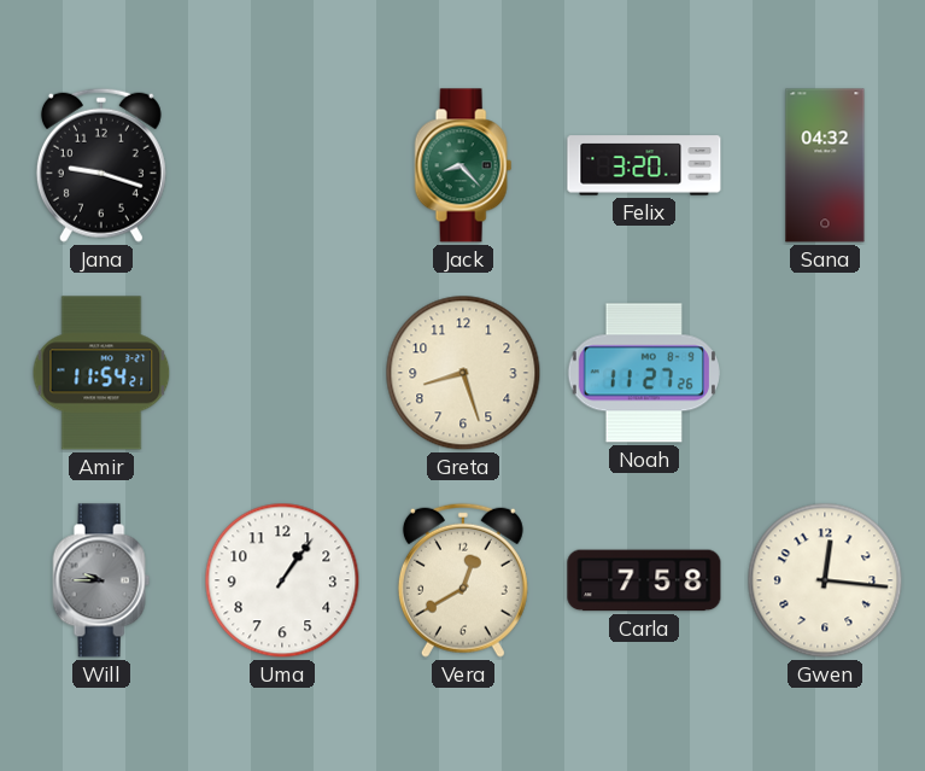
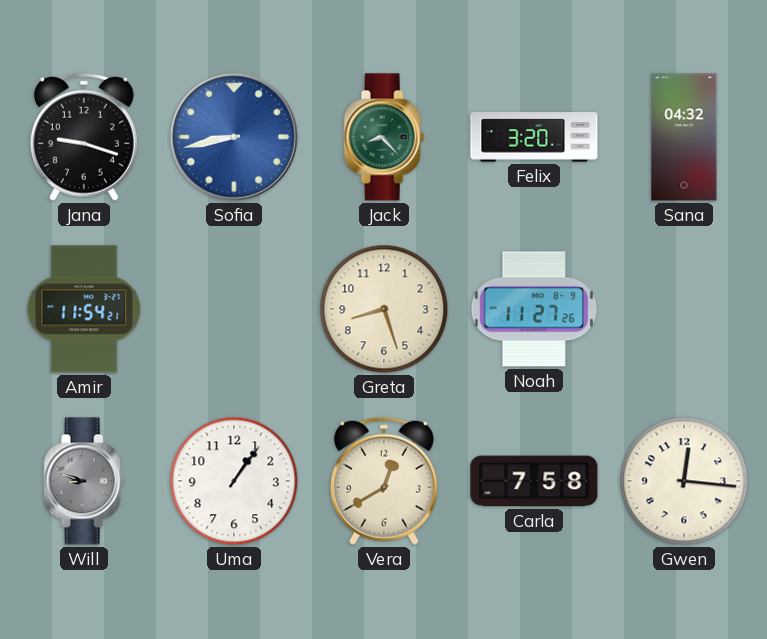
Sofia: none -> 8:43 (234, 137)
Will: 9:45 -> 8:48 (84, 481)
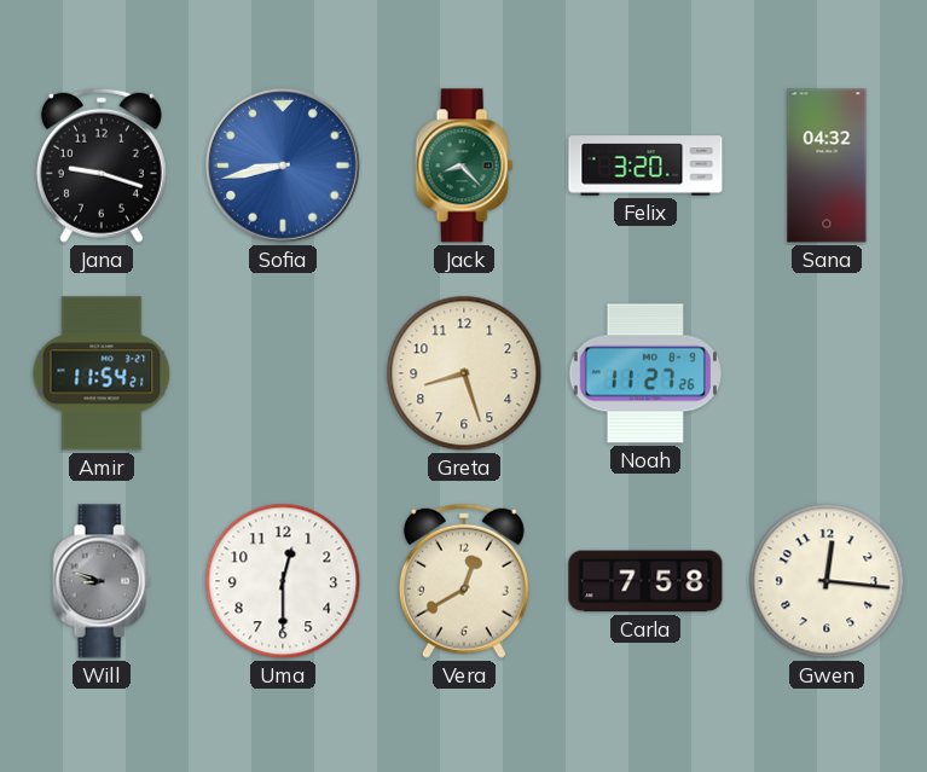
Uma: 1:06 -> 12:30 (283, 581)
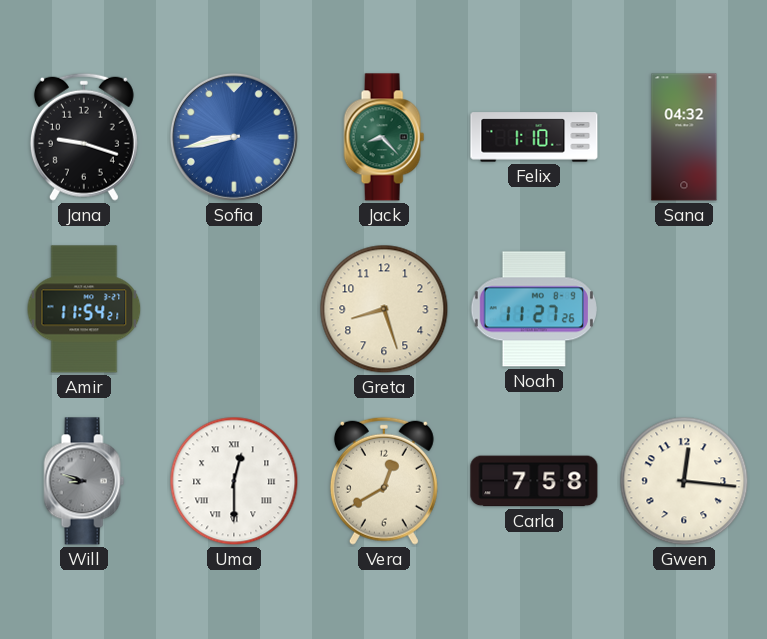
Felix: 3:20 -> 1:10 (534, 137)
Uma numerals: Arabic -> Roman (234, 481)
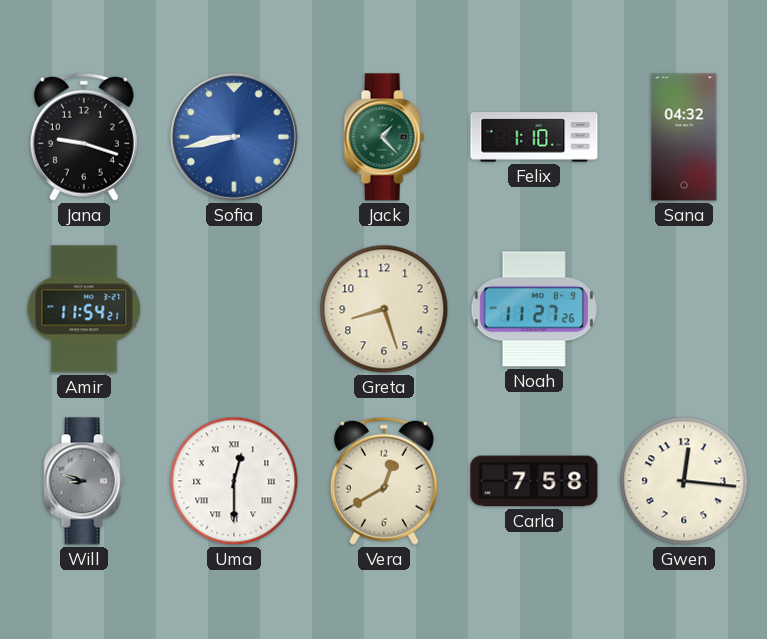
Jack: 8:23 -> 1:23 (384, 137)
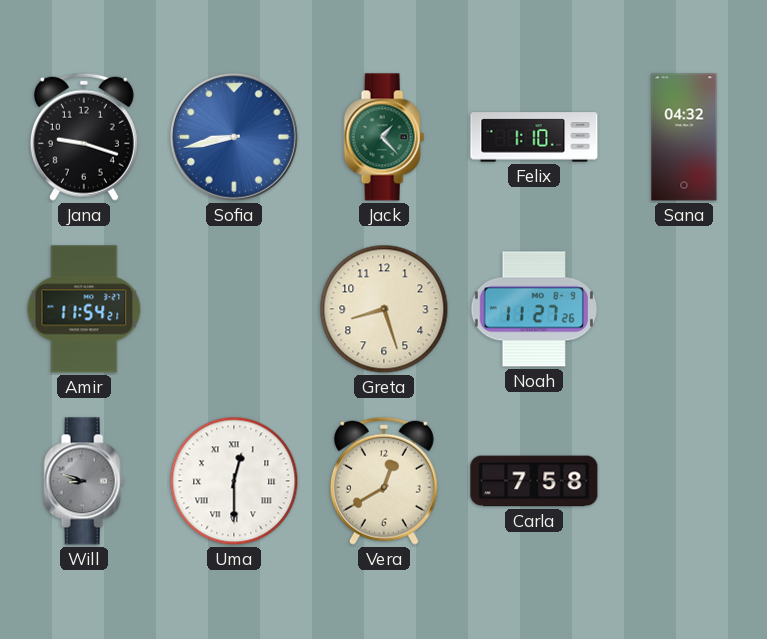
Gwen: 12:16 -> none (684, 481)
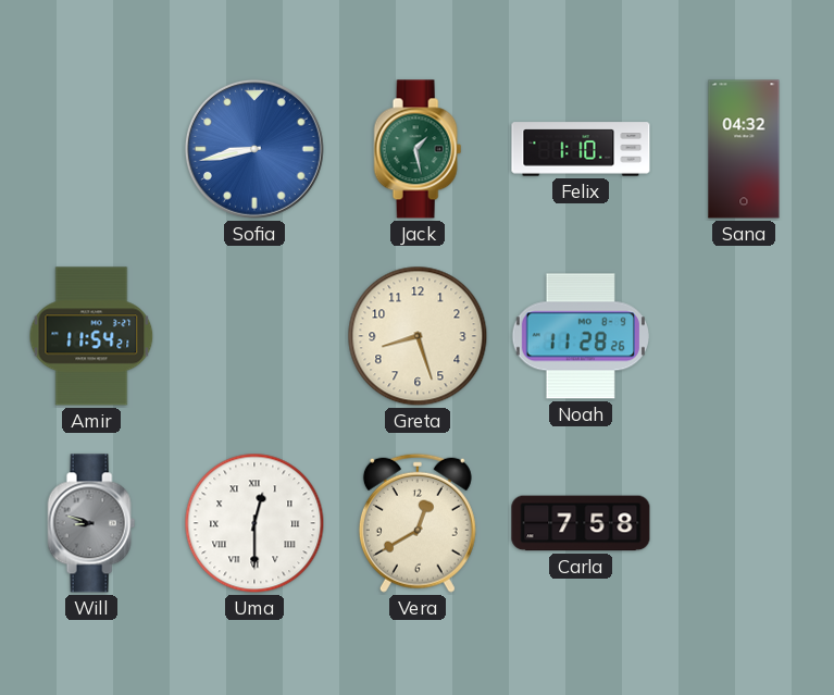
Jana: 9:18 -> none (84, 137)
Jack: 1:23 -> 1:28 (418, 149)
Noah: 11:27 -> 11:28 (581, 336)
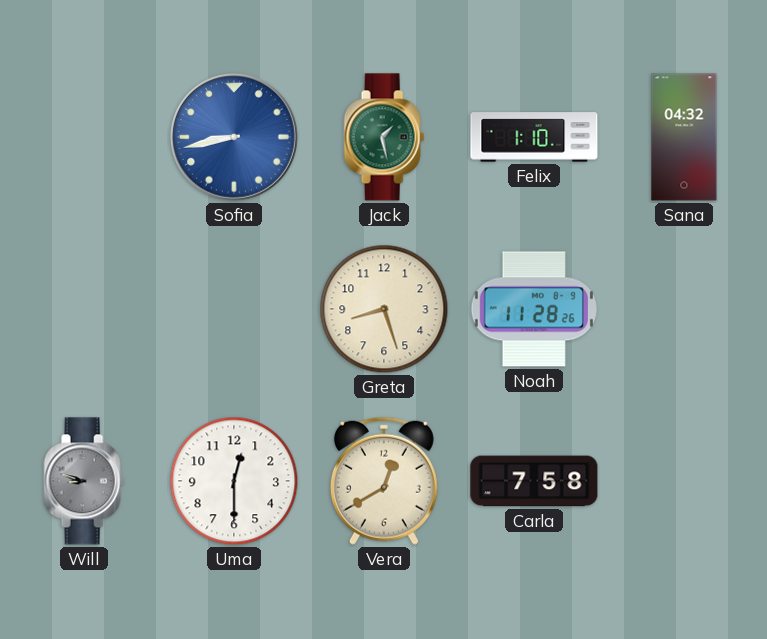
Amir: 11:54 -> none (91, 336)
Uma numerals: Roman -> Arabic (234, 481)
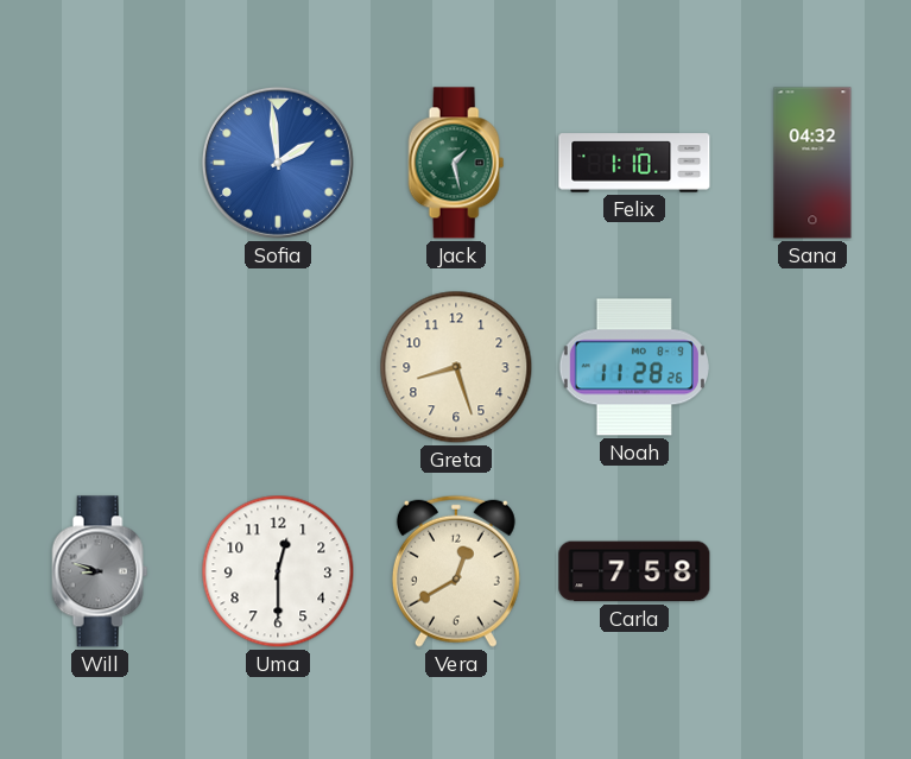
Sofia: 8:43 -> 1:59 (278, 163)
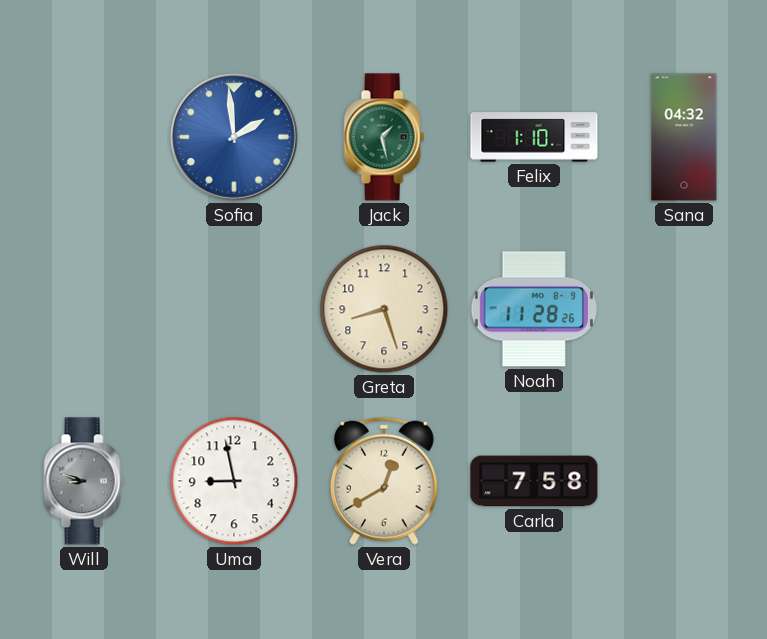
Uma: 12:30 -> 8:58 (234, 481)
